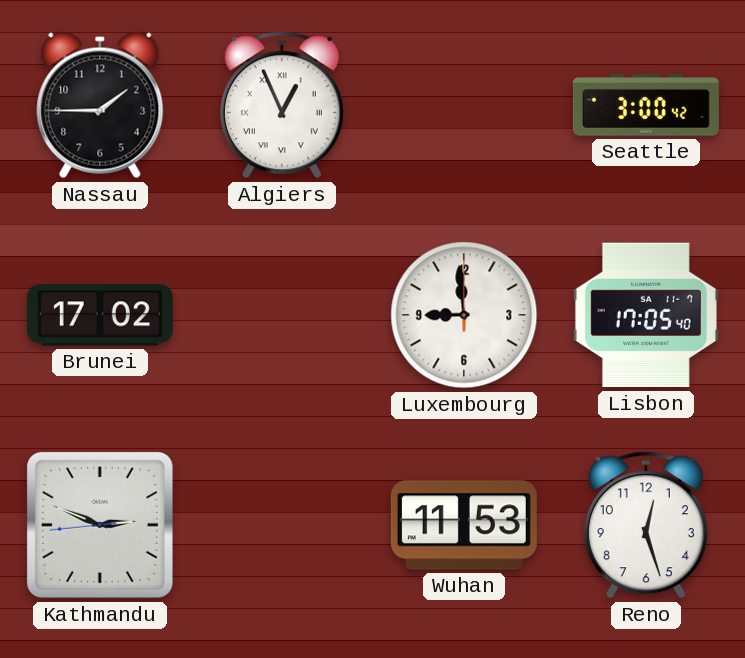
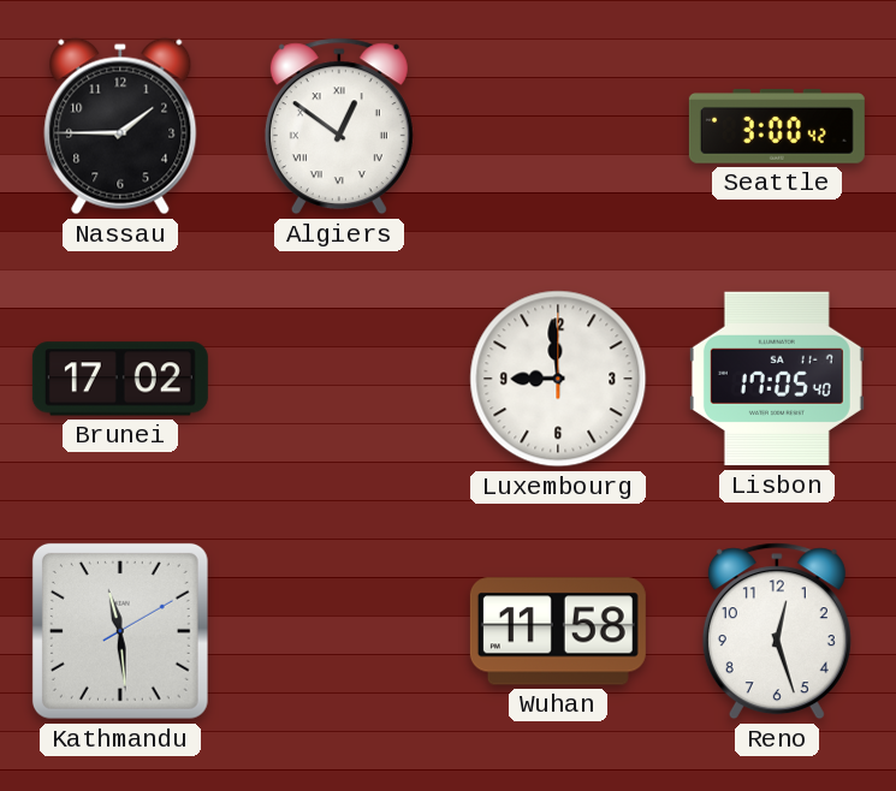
Algiers: 12:56 -> 12:51 (339, 126)
Kathmandu: 2:48 -> 11:29 (120, 631)
Wuhan: 11:53 -> 11:58 (558, 631)
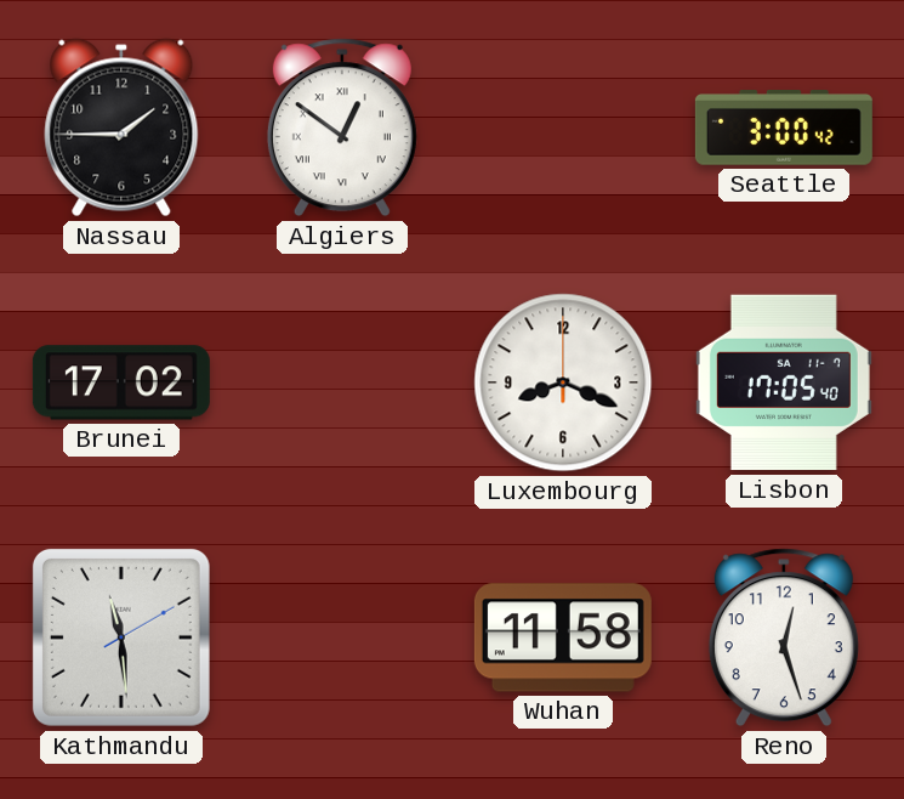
Luxembourg: 8:59 -> 8:19 (563, 382)
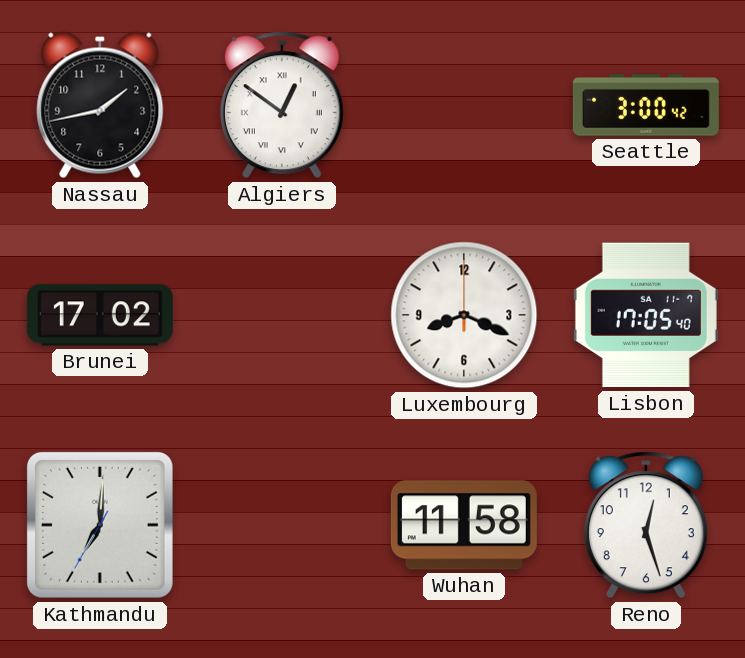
Nassau: 1:45 -> 1:43 (100, 105)
Kathmandu: 11:29 -> 7:00 (100, 525)
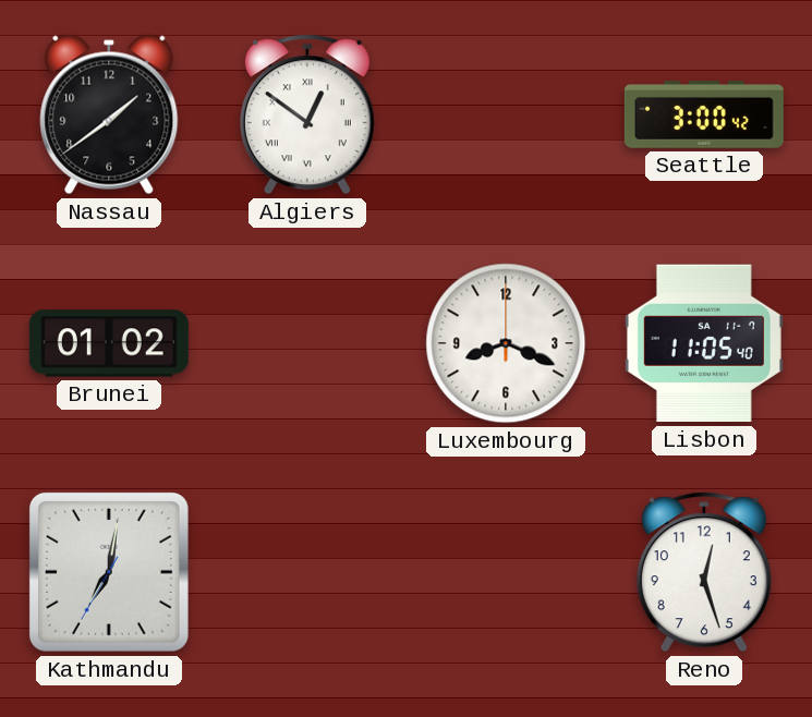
Nassau: 1:43 -> 1:39 (109, 114)
Brunei: 17:02 -> 01:02 (109, 343)
Lisbon: 17:05 -> 11:05 (704, 343)
Kathmandu: 7:00 -> 7:01 (109, 572)
Wuhan: 11:58 -> none (464, 525)
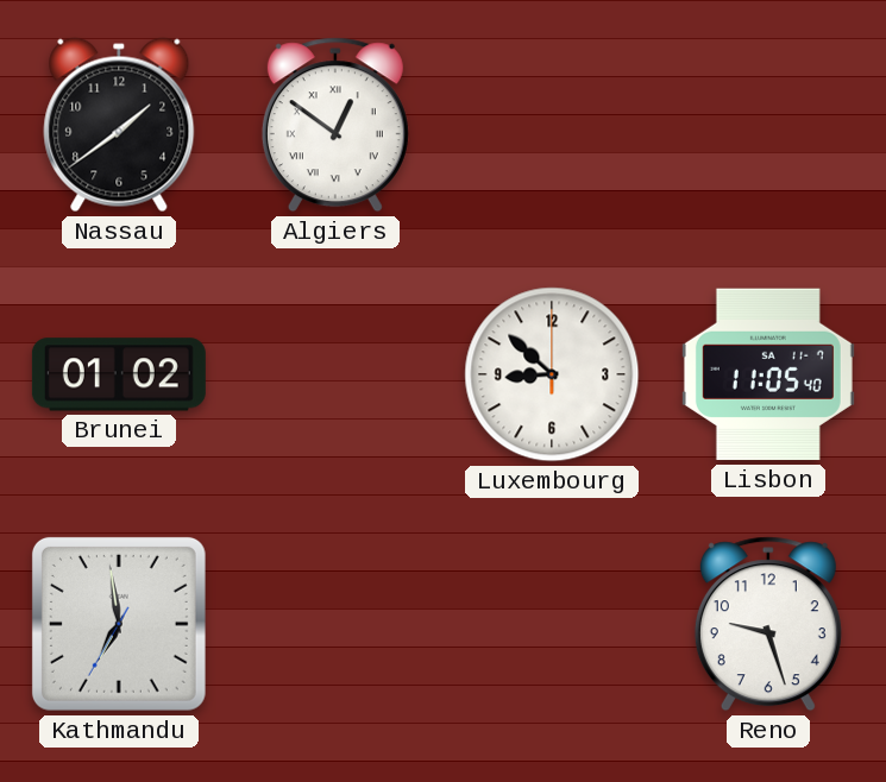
Seattle: 3:00 -> none (704, 116)
Luxembourg: 8:19 -> 8:52 (552, 374)
Kathmandu: 7:01 -> 6:58 (119, 624)
Reno: 12:27 -> 9:27 (768, 624)
